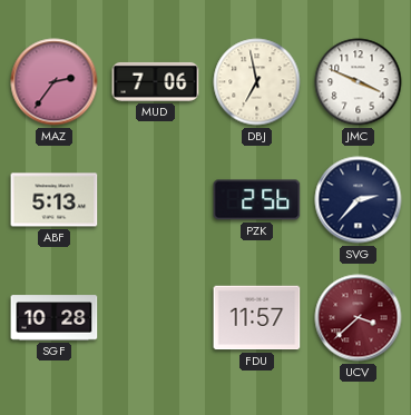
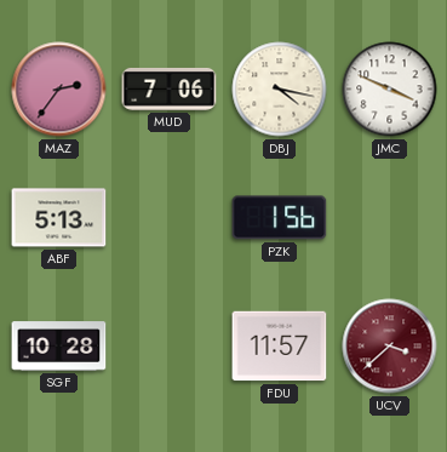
DBJ: 6:58 -> 4:17 (280, 90)
PZK: 2:56 -> 1:56 (280, 218)
SVG: 2:37 -> none (359, 200)
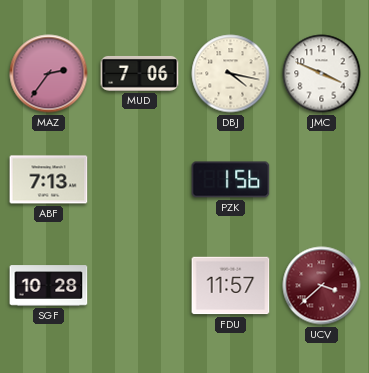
ABF: 5:13 -> 7:13 (49, 180)
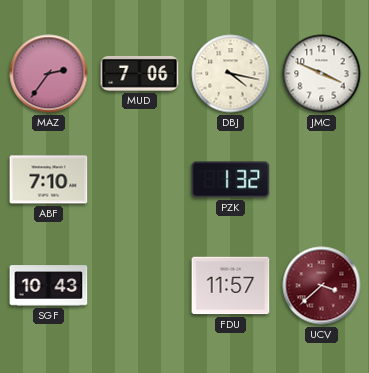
ABF: 7:13 -> 7:10 (49, 180)
PZK: 1:56 -> 1:32 (231, 180)
SGF: 10:28 -> 10:43 (49, 286)
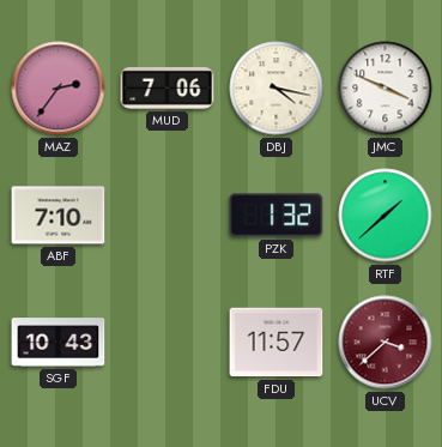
RTF: none -> 1:38 (386, 216)
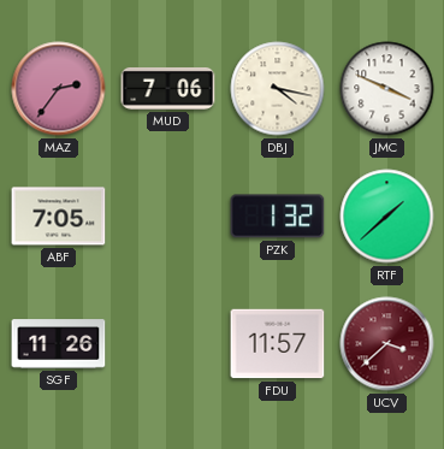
ABF: 7:10 -> 7:05 (59, 217)
SGF: 10:43 -> 11:26 (59, 344)
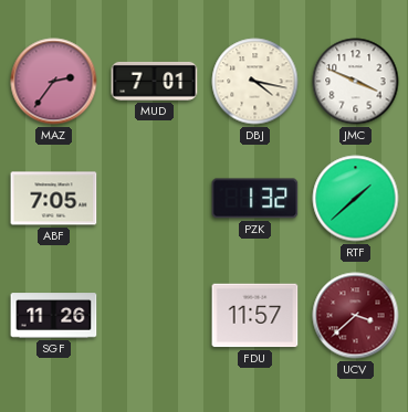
MUD: 7:06 -> 7:01 (155, 82)
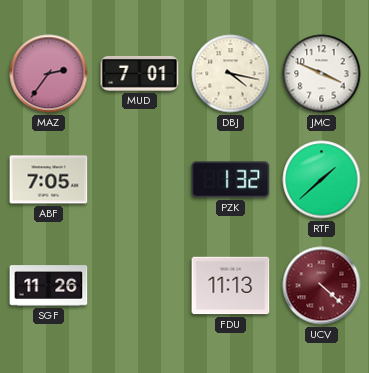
FDU: 11:57 -> 11:13 (231, 286)
UCV: 3:38 -> 4:22 (322, 286)
